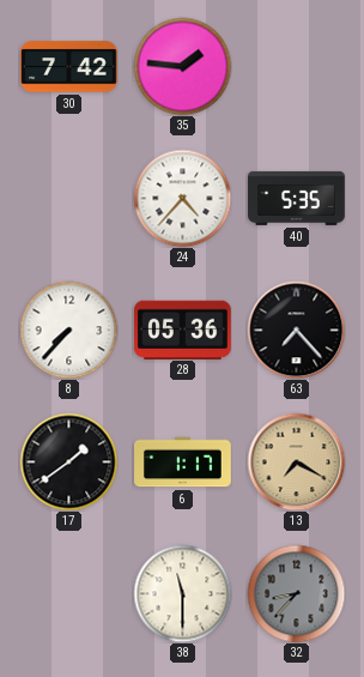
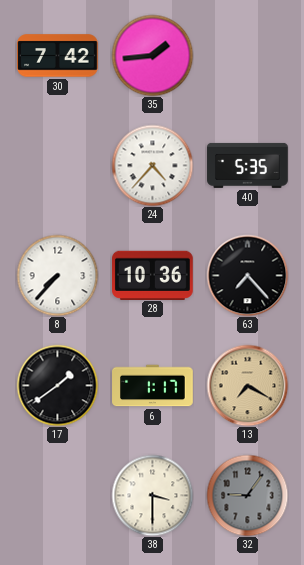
35: 1:46 -> 1:44 (152, 55)
28: 05:36 -> 10:36 (153, 275)
38: 11:30 -> 3:30 (152, 495)
32: 8:37 -> 9:06 (247, 495)
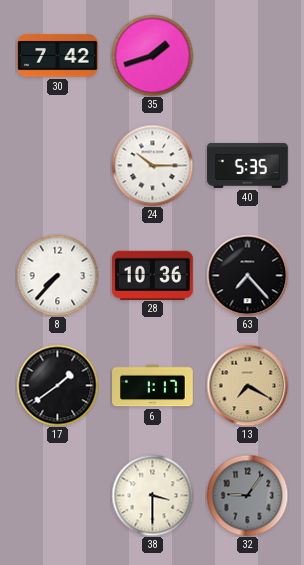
35: 1:44 -> 1:42 (152, 55)
24: 4:37 -> 10:15 (152, 165)
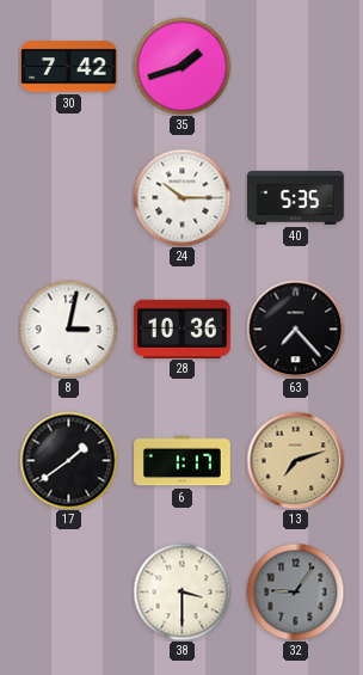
8: 7:37 -> 3:02 (68, 329)
13: 7:20 -> 7:12 (295, 460)
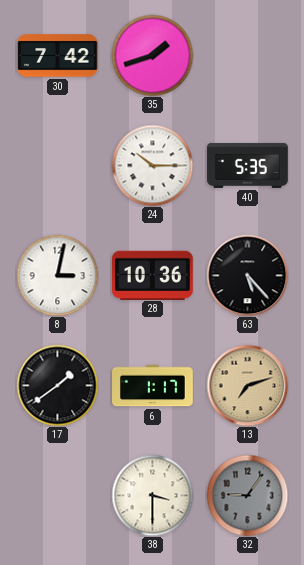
63: 7:23 -> 5:23 (247, 275)
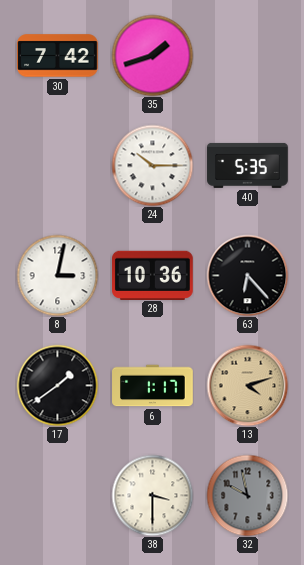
63: 5:23 -> 6:23 (247, 275)
13: 7:12 -> 4:12 (247, 385)
32: 9:06 -> 9:58 (247, 495)
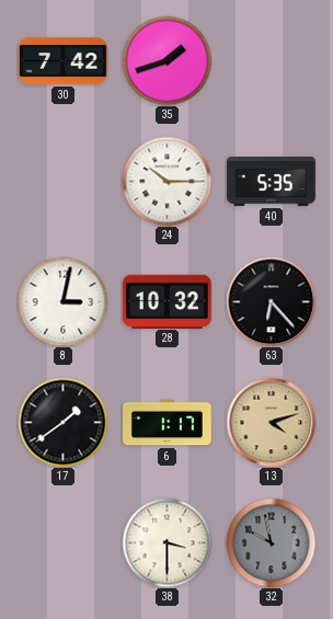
28: 10:36 -> 10:32 (168, 301)
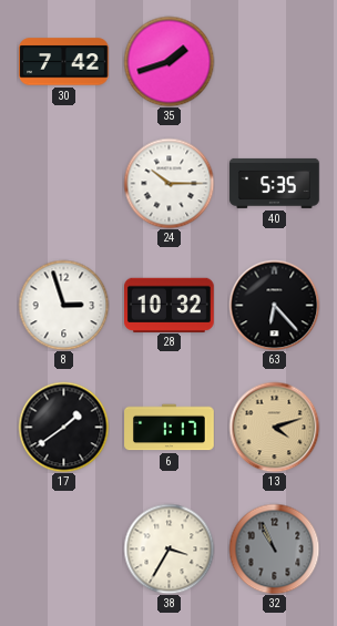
8: 3:02 -> 2:57 (63, 305)
38: 3:30 -> 3:35 (168, 548)
32: 9:58 -> 10:56 (274, 548)
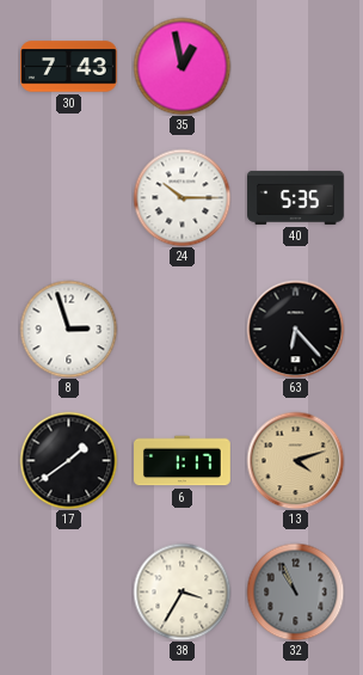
30: 7:42 -> 7:43 (69, 67)
35: 1:42 -> 12:58 (181, 66)
28: 10:32 -> none (170, 305)
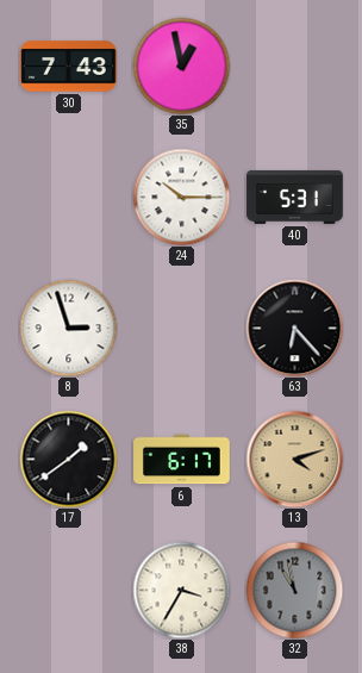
40: 5:35 -> 5:31 (295, 197)
6: 1:17 -> 6:17 (182, 460)
32: 10:56 -> 10:58 (294, 590)
